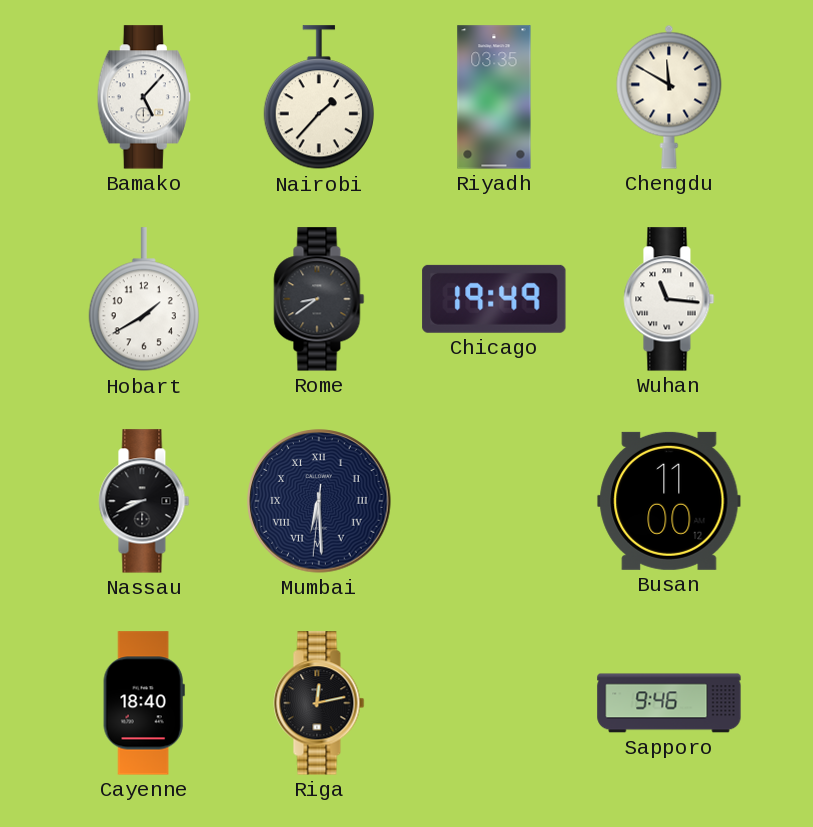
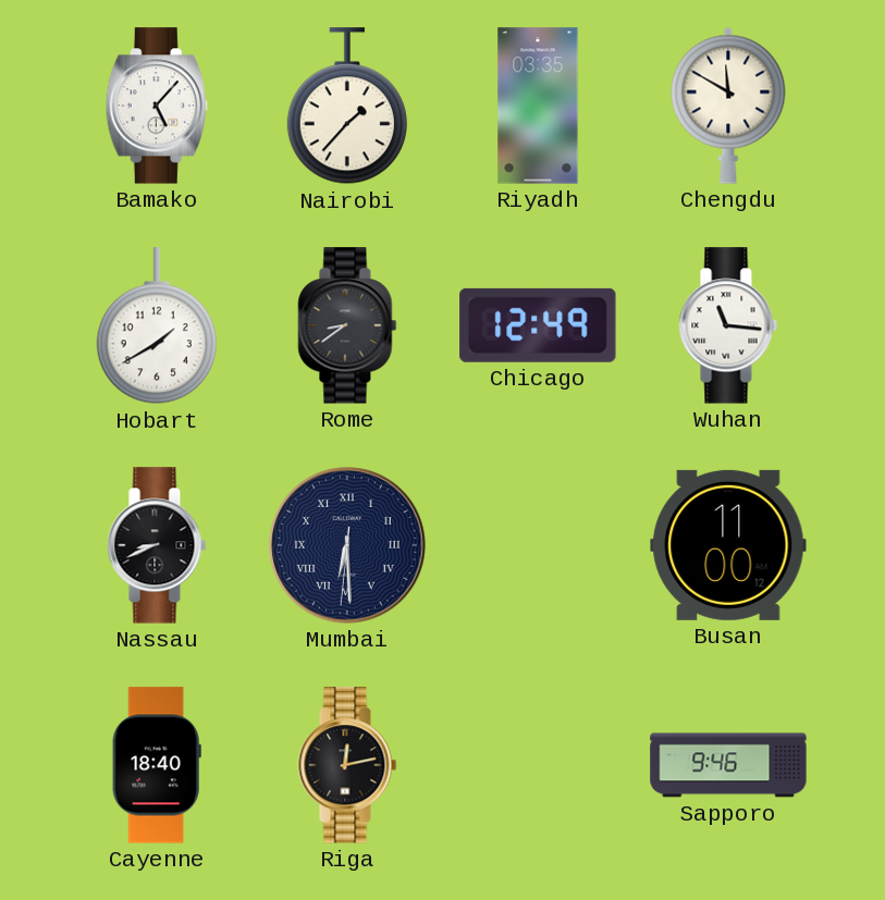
Chicago: 19:49 -> 12:49 (538, 325)
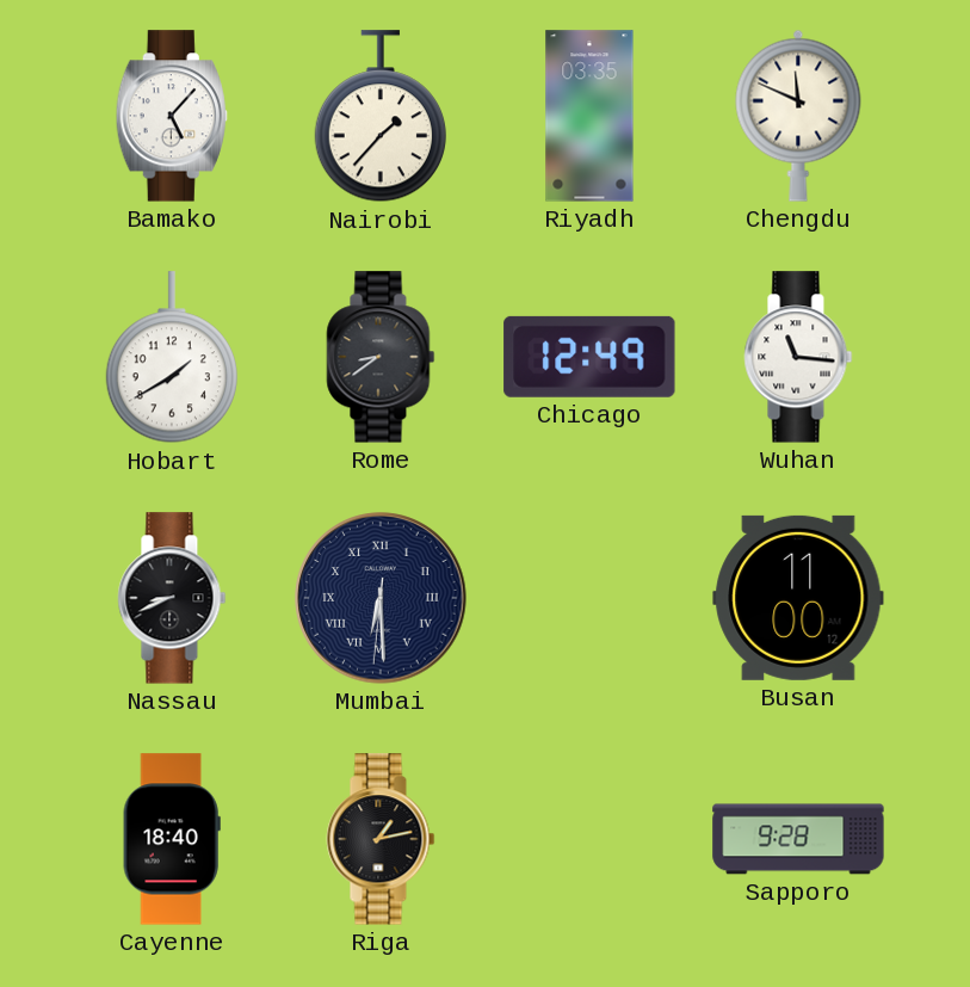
Chengdu: 11:50 -> 11:49 (798, 116)
Riga: 12:13 -> 1:13 (381, 839)
Sapporo: 9:46 -> 9:28 (798, 839)
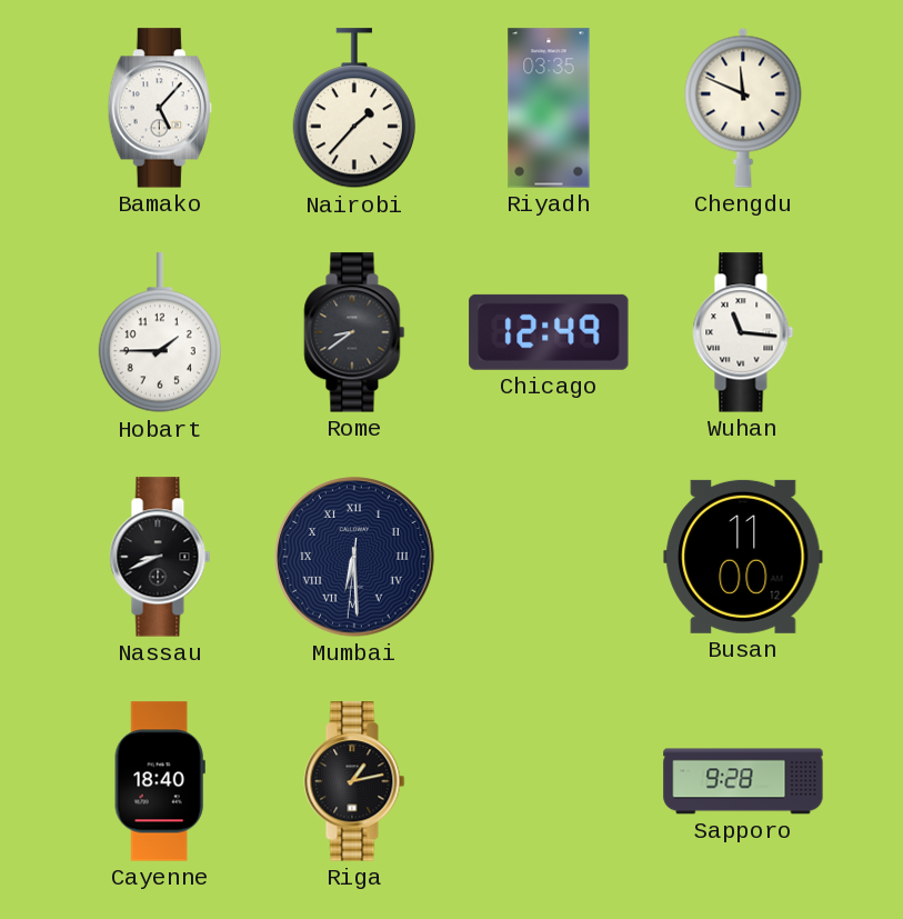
Hobart: 1:40 -> 1:45 (160, 333)
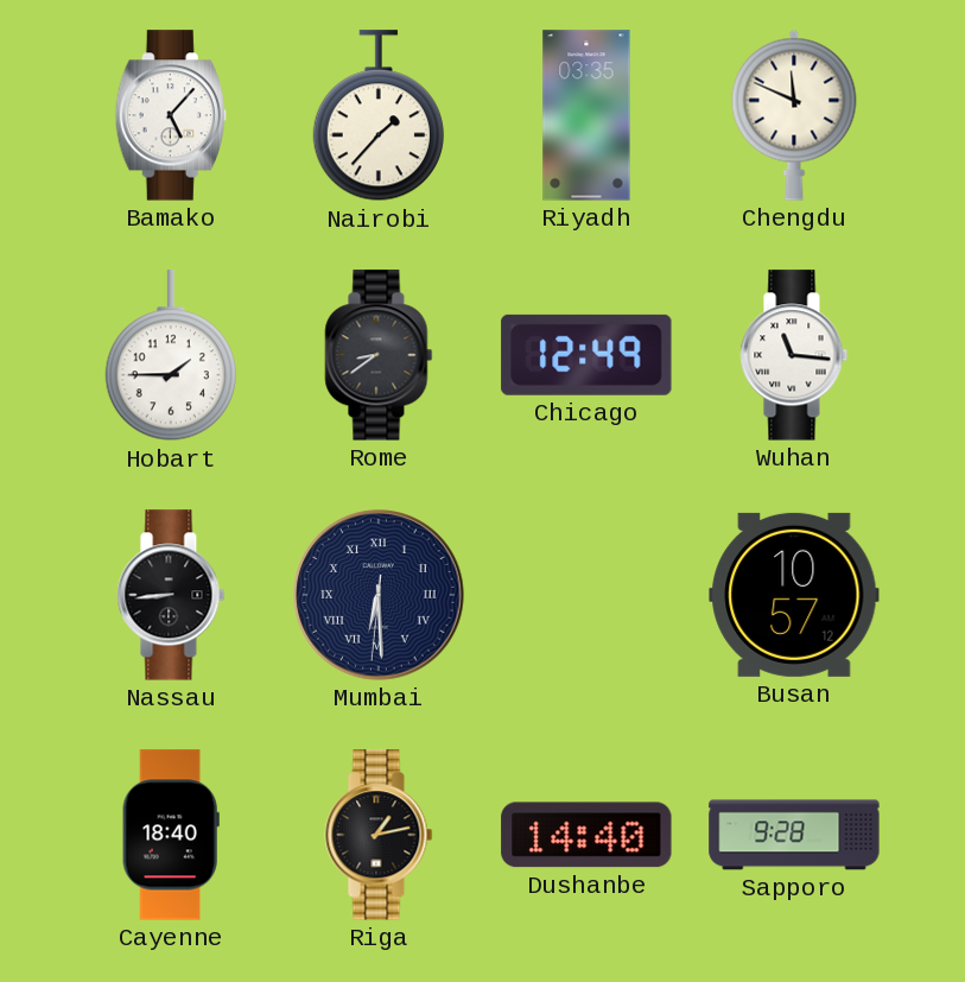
Nassau: 8:41 -> 8:44 (171, 595)
Busan: 11:00 -> 10:57 (794, 595)
Dushanbe: none -> 14:40 (586, 835)
